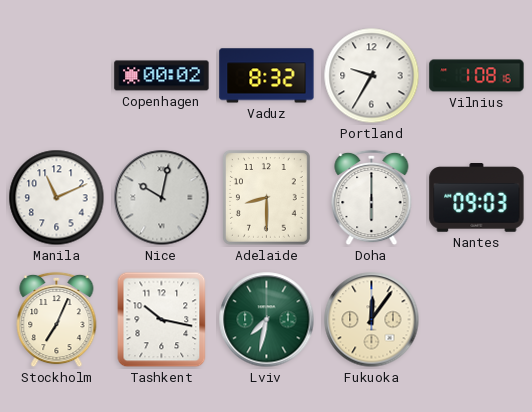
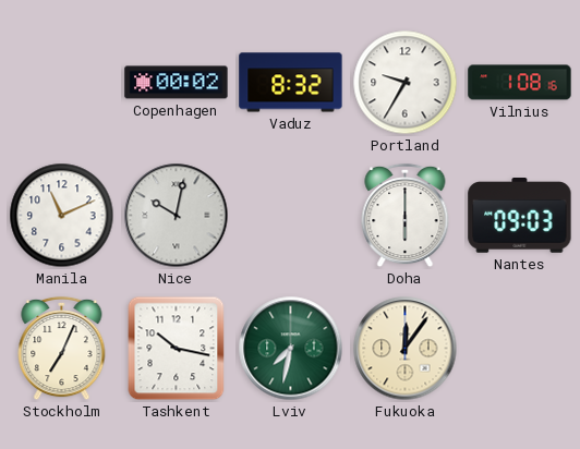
Adelaide: 8:30 -> none (266, 198)
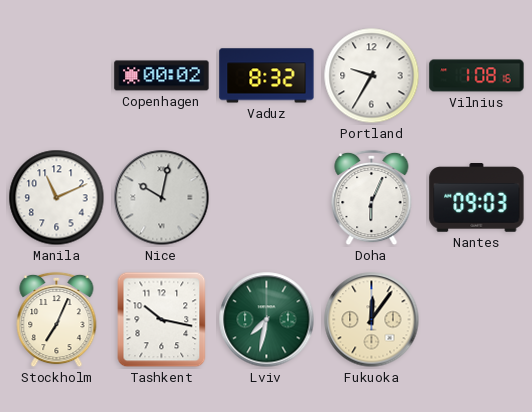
Doha: 6:00 -> 6:04 (372, 198)
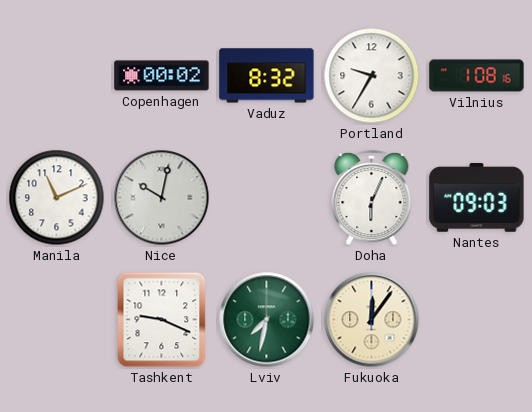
Stockholm: 7:04 -> none (57, 320)
Tashkent: 10:17 -> 9:19 (162, 320)
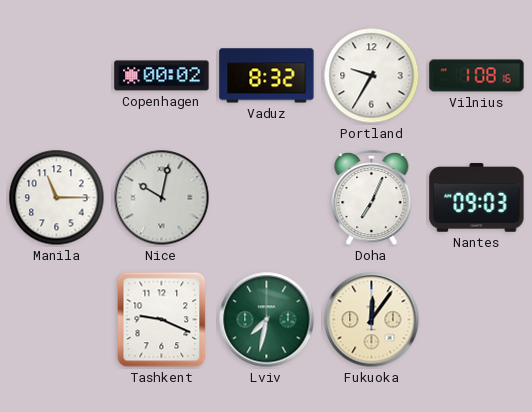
Manila: 11:11 -> 11:15 (57, 198)
Doha: 6:04 -> 7:04 (372, 198)
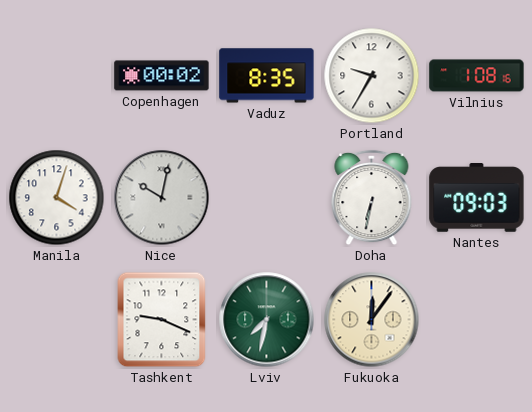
Vaduz: 8:32 -> 8:35 (267, 76)
Manila: 11:15 -> 4:03 (57, 198)
Doha: 7:04 -> 6:32 (372, 198)
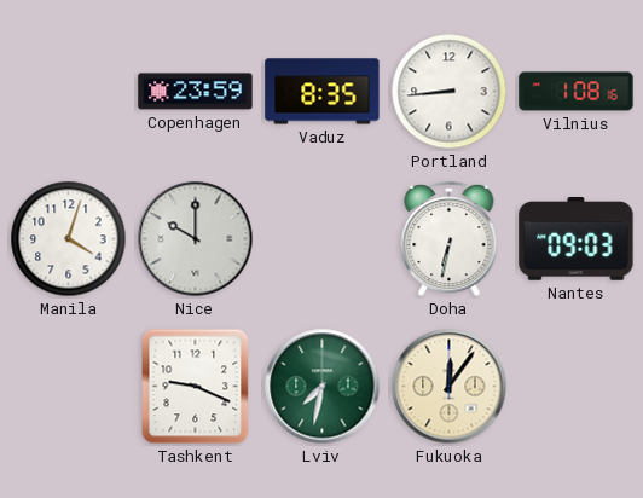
Copenhagen: 00:02 -> 23:59 (196, 92)
Portland: 9:35 -> 8:44 (450, 92)
Nice: 10:02 -> 10:00 (196, 239)
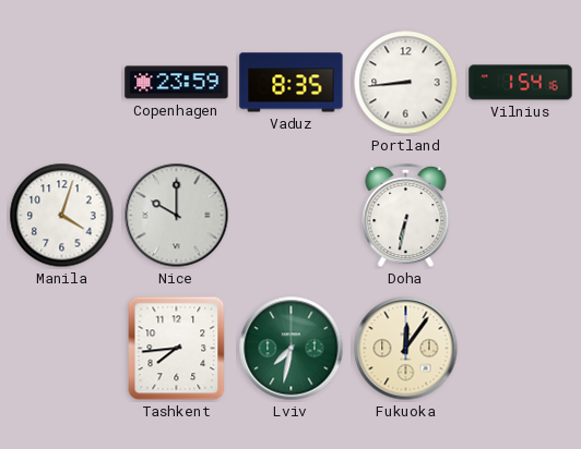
Vilnius: 1:08 -> 1:54 (521, 83)
Nantes: 09:03 -> none (577, 239)
Tashkent: 9:19 -> 7:44 (177, 349)
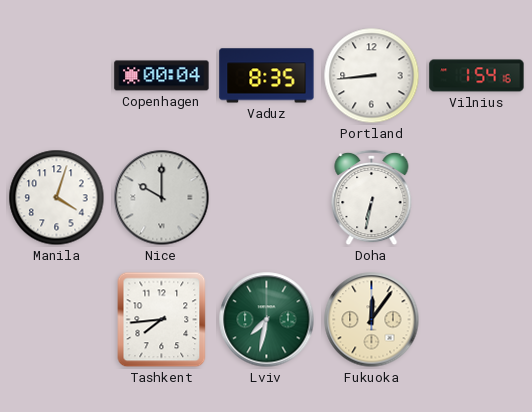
Copenhagen: 23:59 -> 00:04 (162, 76)
